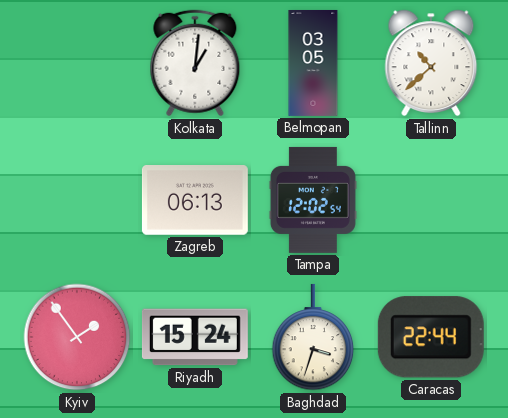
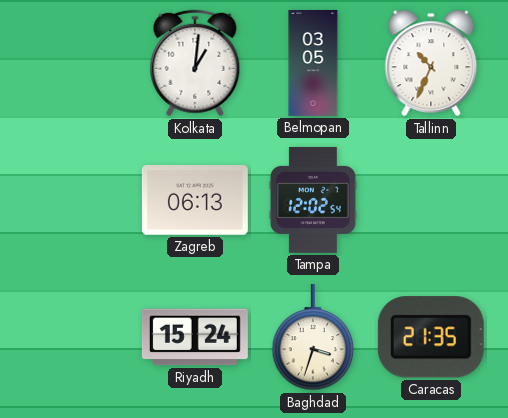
Tallinn: 10:38 -> 10:34 (431, 63)
Kyiv: 1:54 -> none (77, 337)
Caracas: 22:44 -> 21:35 (431, 337)
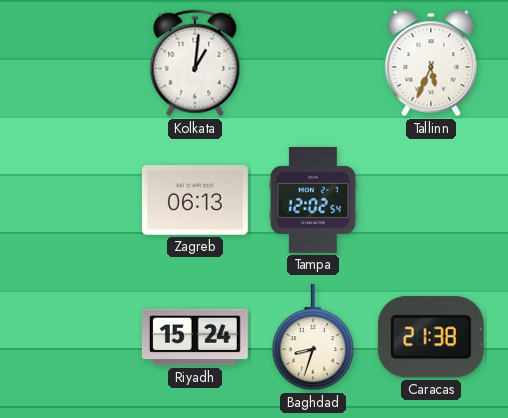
Belmopan: 03:05 -> none (313, 63)
Tallinn: 10:34 -> 5:34 (431, 63)
Baghdad: 3:33 -> 8:33 (313, 337)
Caracas: 21:35 -> 21:38 (431, 337)
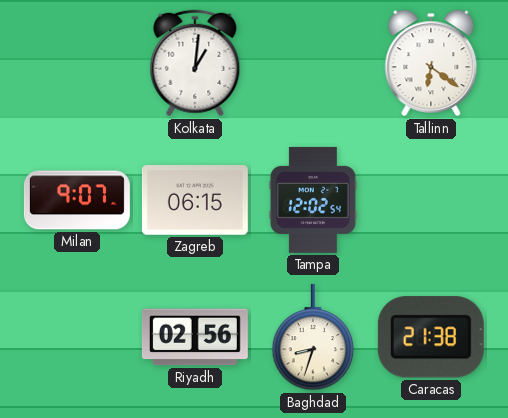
Tallinn: 5:34 -> 6:21 (431, 63)
Milan: none -> 9:07 (77, 200)
Zagreb: 06:13 -> 06:15 (195, 201)
Riyadh: 15:24 -> 02:56 (195, 337)
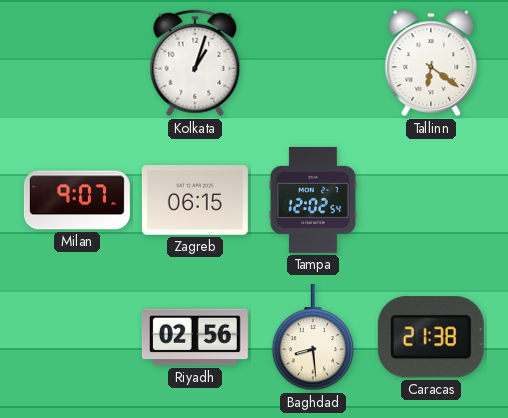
Kolkata: 1:01 -> 1:03 (195, 63)
Baghdad: 8:33 -> 8:29 (313, 337)
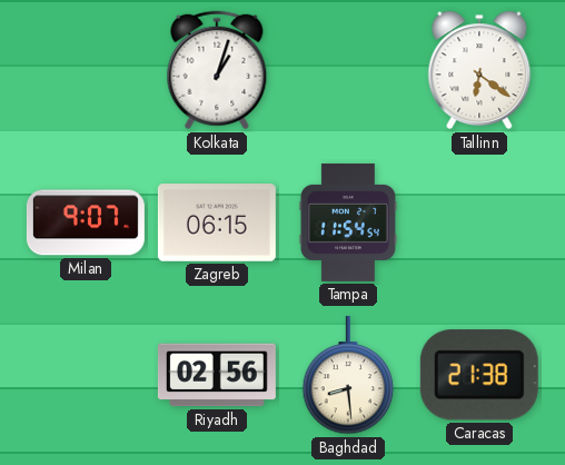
Tampa: 12:02 -> 11:54 (348, 222)
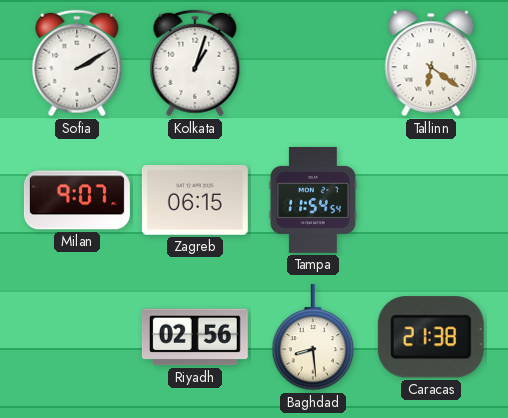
Sofia: none -> 2:10 (77, 63)
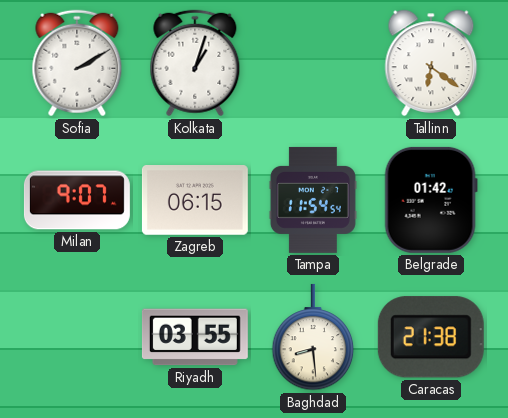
Belgrade: none -> 01:42 (431, 200)
Riyadh: 02:56 -> 03:55 (195, 337)
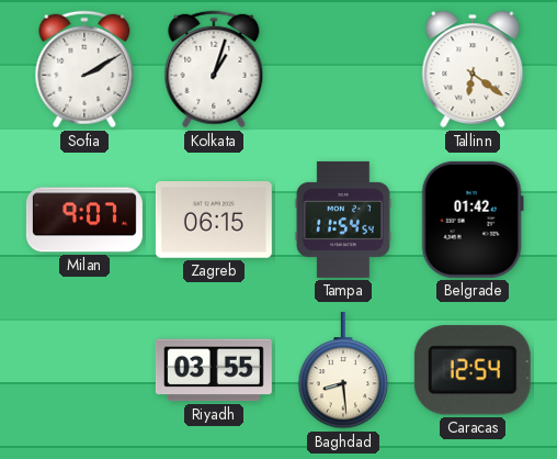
Caracas: 21:38 -> 12:54 (473, 370)
